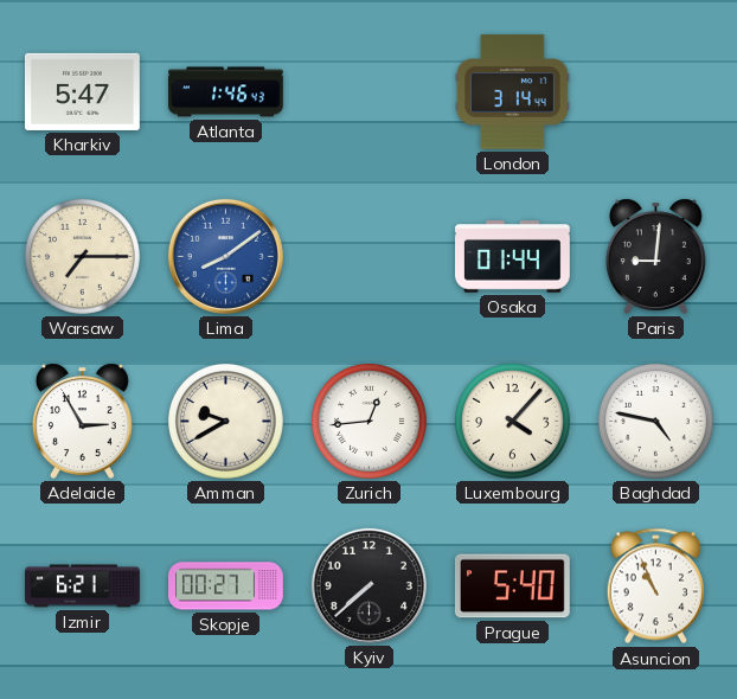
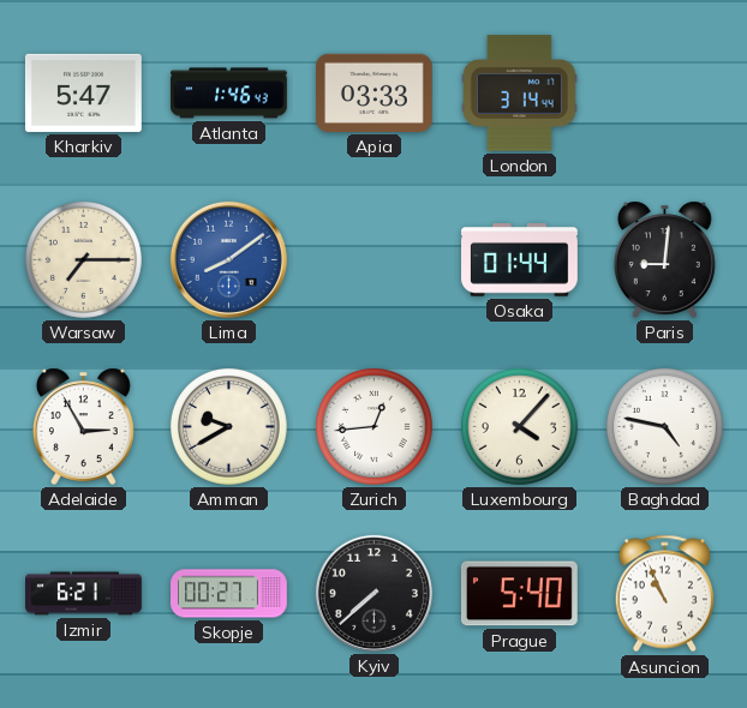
Apia: none -> 03:33 (375, 92)
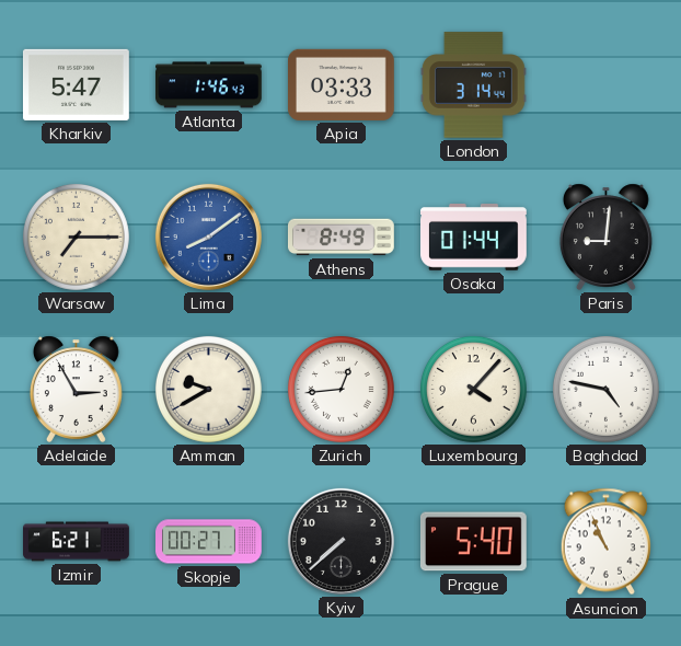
Athens: none -> 8:49 (340, 238)
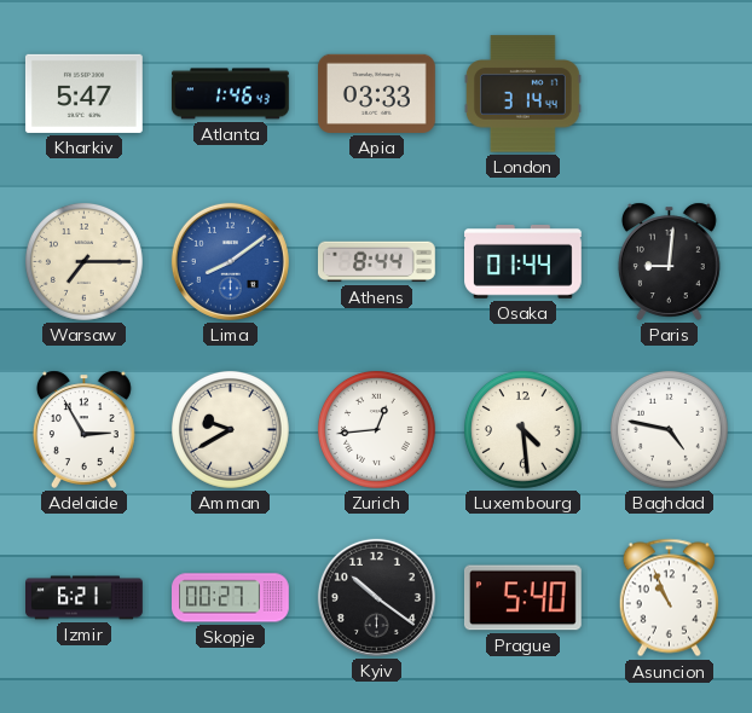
Athens: 8:49 -> 8:44 (376, 262)
Luxembourg: 4:07 -> 4:29 (522, 429)
Kyiv: 7:38 -> 10:21 (376, 597)
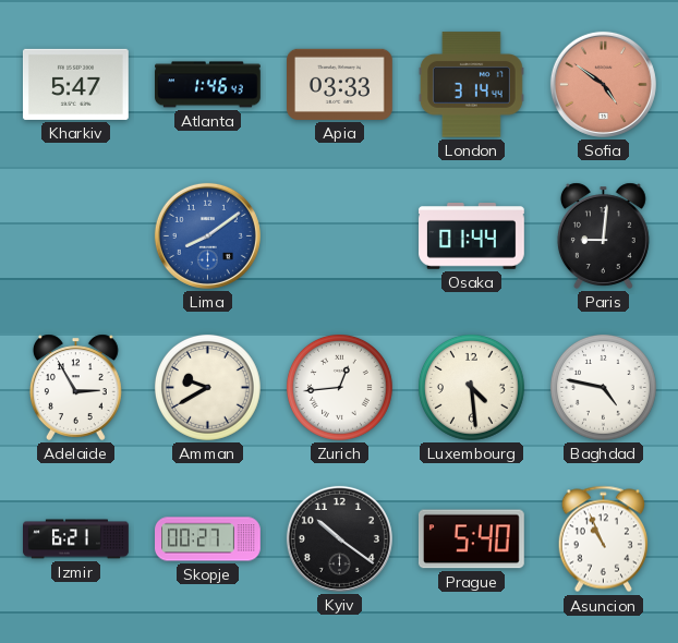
Sofia: none -> 4:51 (603, 84)
Warsaw: 7:15 -> none (83, 261)
Athens: 8:44 -> none (376, 262)
